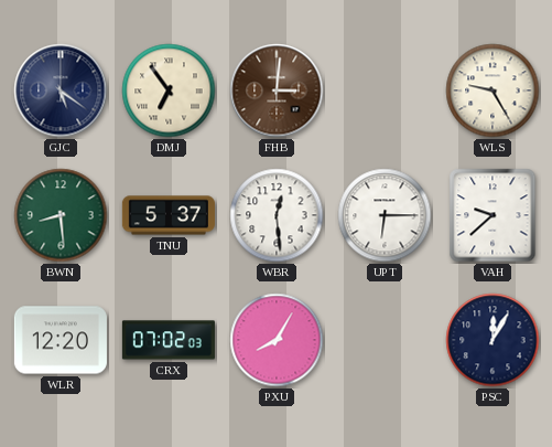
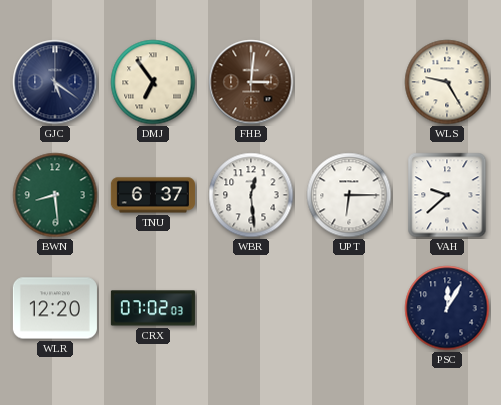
TNU: 5:37 -> 6:37 (153, 195)
PXU: 8:05 -> none (277, 340)
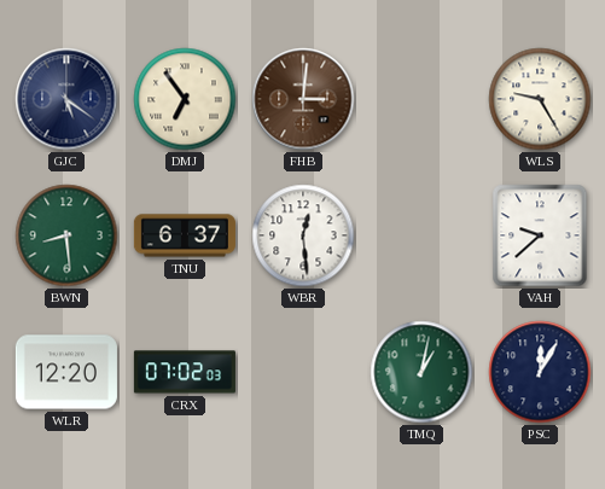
UPT: 6:15 -> none (349, 195)
TMQ: none -> 1:02 (421, 372)
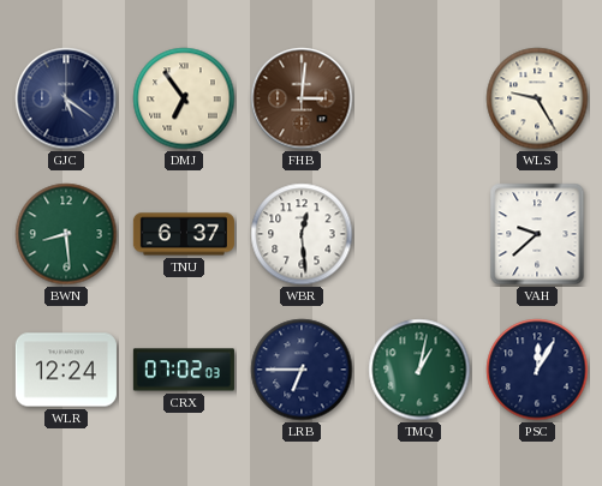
WLR: 12:20 -> 12:24 (66, 370)
LRB: none -> 6:45 (302, 370)
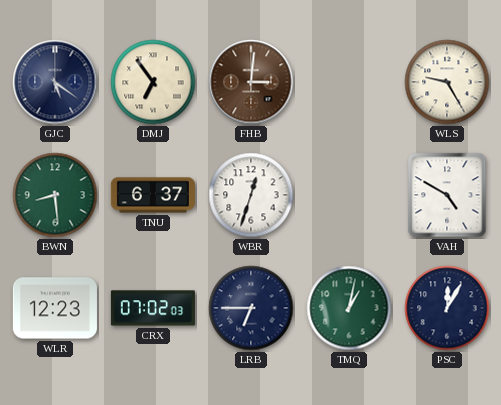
WBR: 12:29 -> 12:33 (251, 195)
VAH: 9:38 -> 4:50 (447, 195)
WLR: 12:24 -> 12:23 (55, 308)
